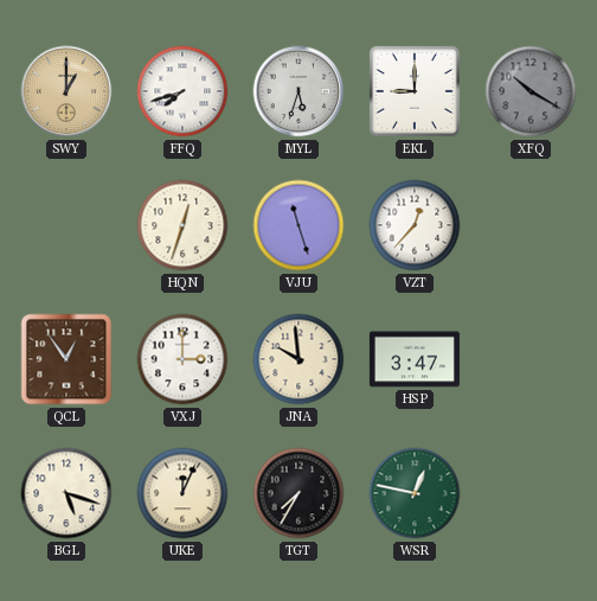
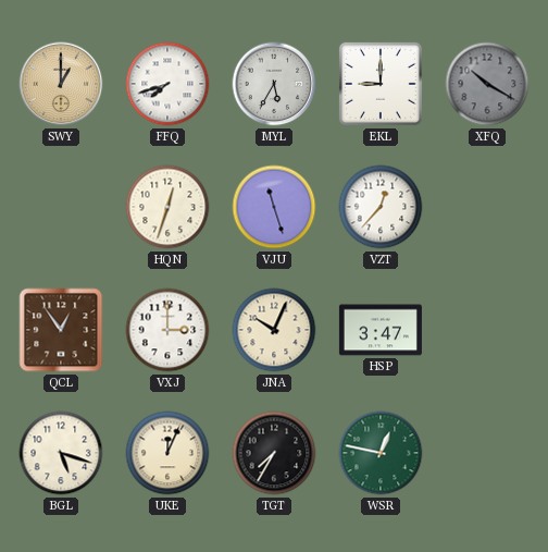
MYL: 5:33 -> 5:35 (274, 84)
JNA: 9:59 -> 10:04 (274, 330)
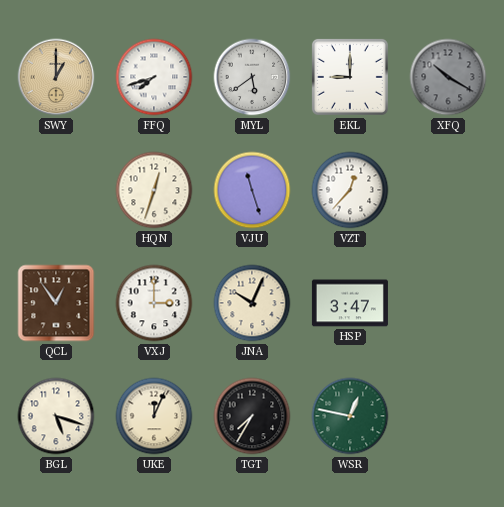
MYL: 5:35 -> 5:39 (252, 77)
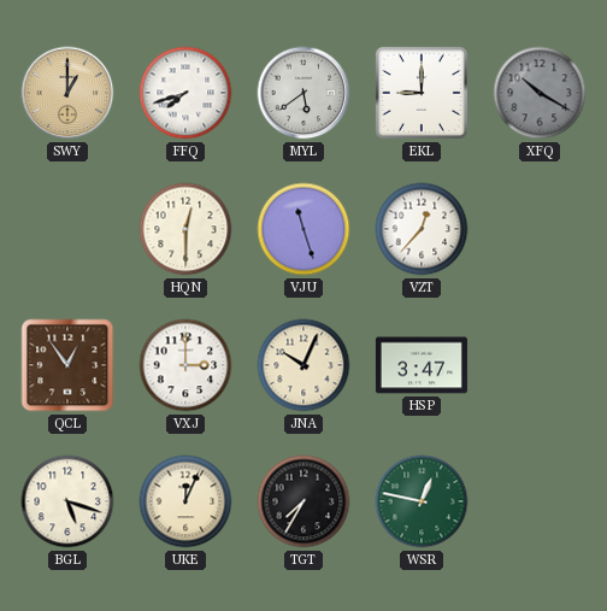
HQN: 12:33 -> 12:30 (185, 229)
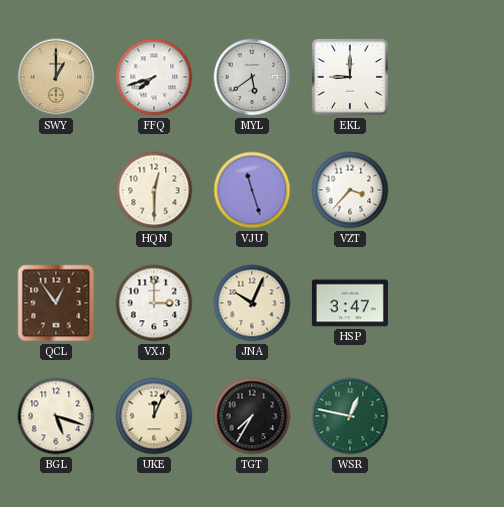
XFQ: 10:20 -> none (540, 93)
VZT: 12:37 -> 3:37 (350, 190)
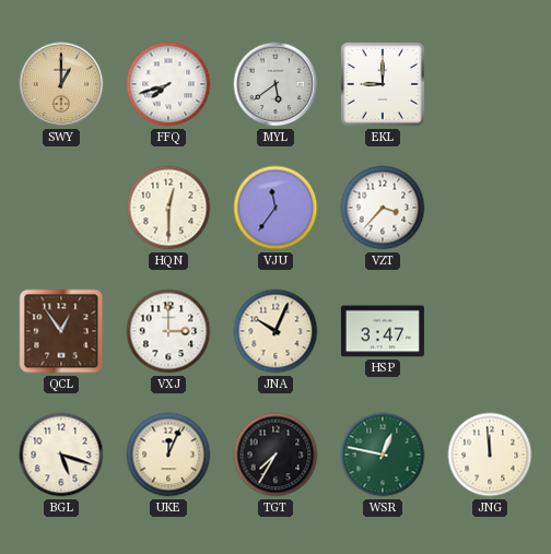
VJU: 11:27 -> 11:36 (275, 208)
JNG: none -> 11:59 (490, 455)
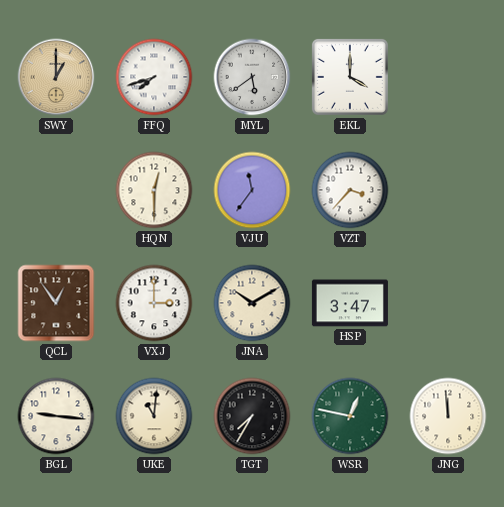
EKL: 9:00 -> 4:00 (350, 77)
JNA: 10:04 -> 10:10 (252, 303)
BGL: 5:18 -> 9:16 (56, 416)
UKE: 12:04 -> 11:01 (154, 416)
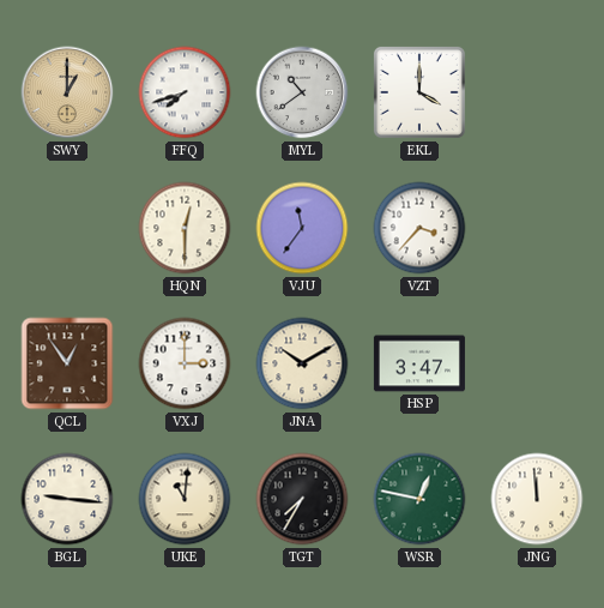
MYL: 5:39 -> 10:39 (302, 92)
